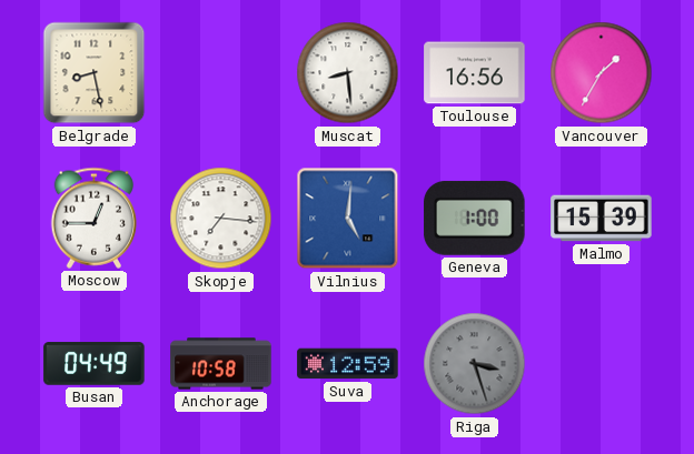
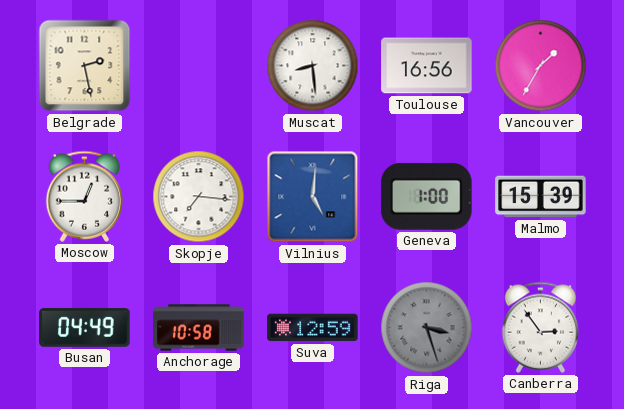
Belgrade: 8:28 -> 2:28 (85, 66)
Canberra: none -> 2:54 (541, 327)
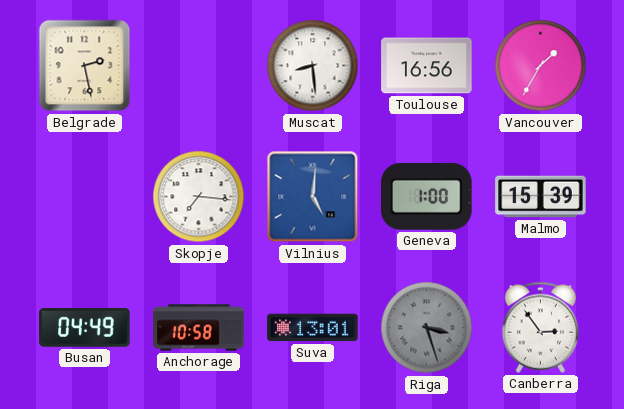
Moscow: 12:45 -> none (85, 196)
Suva: 12:59 -> 13:01 (313, 328)
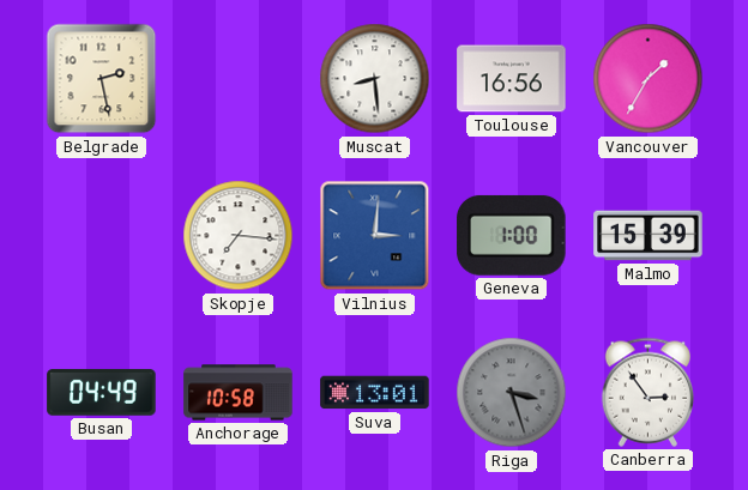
Vilnius: 5:01 -> 3:01 (375, 236)
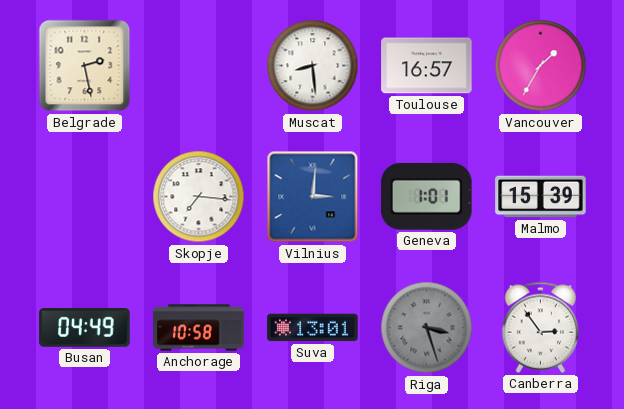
Toulouse: 16:56 -> 16:57 (427, 66)
Geneva: 1:00 -> 1:01 (427, 196)
